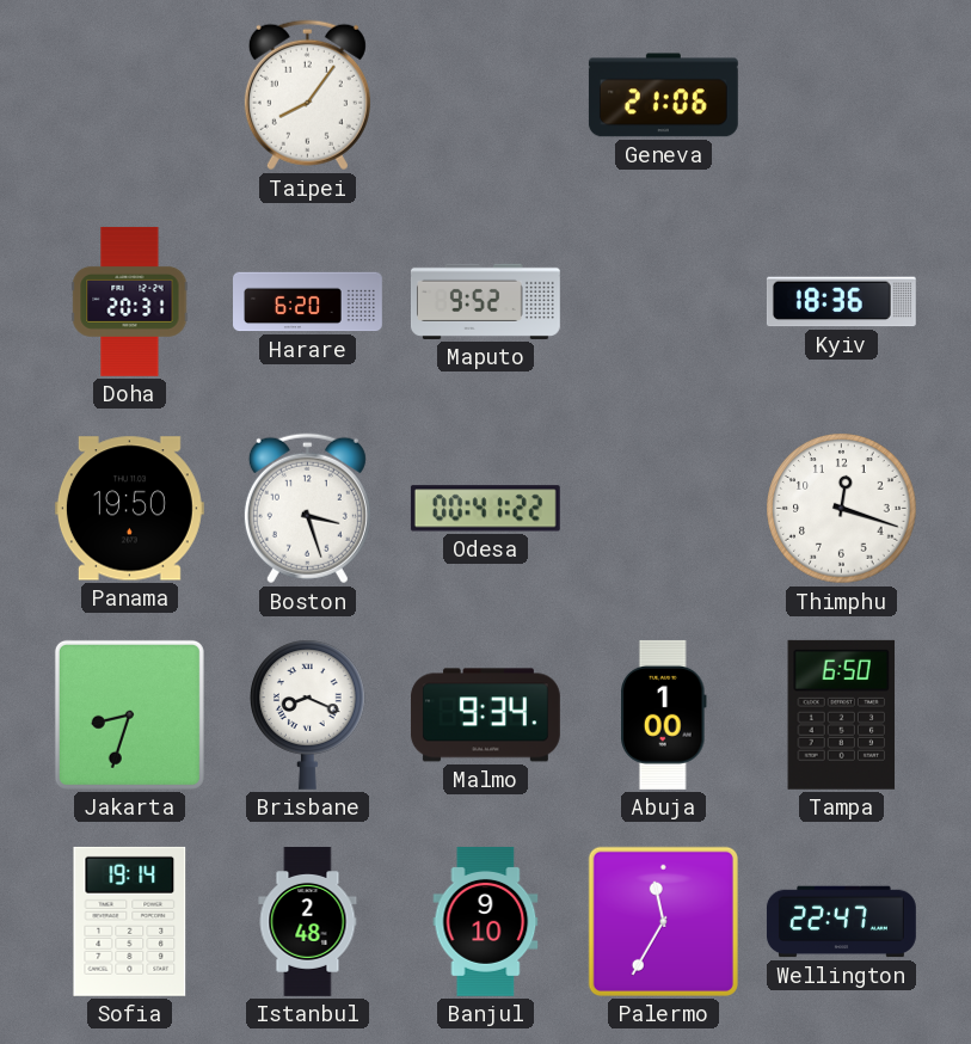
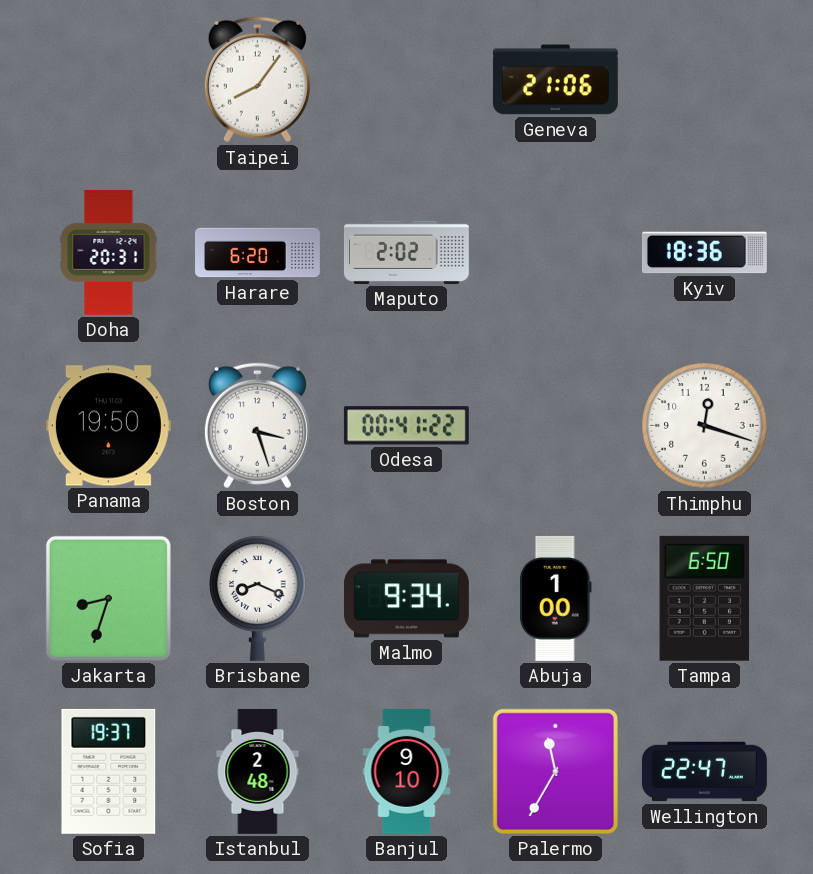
Maputo: 9:52 -> 2:02 (406, 252)
Sofia: 19:14 -> 19:37 (109, 771)
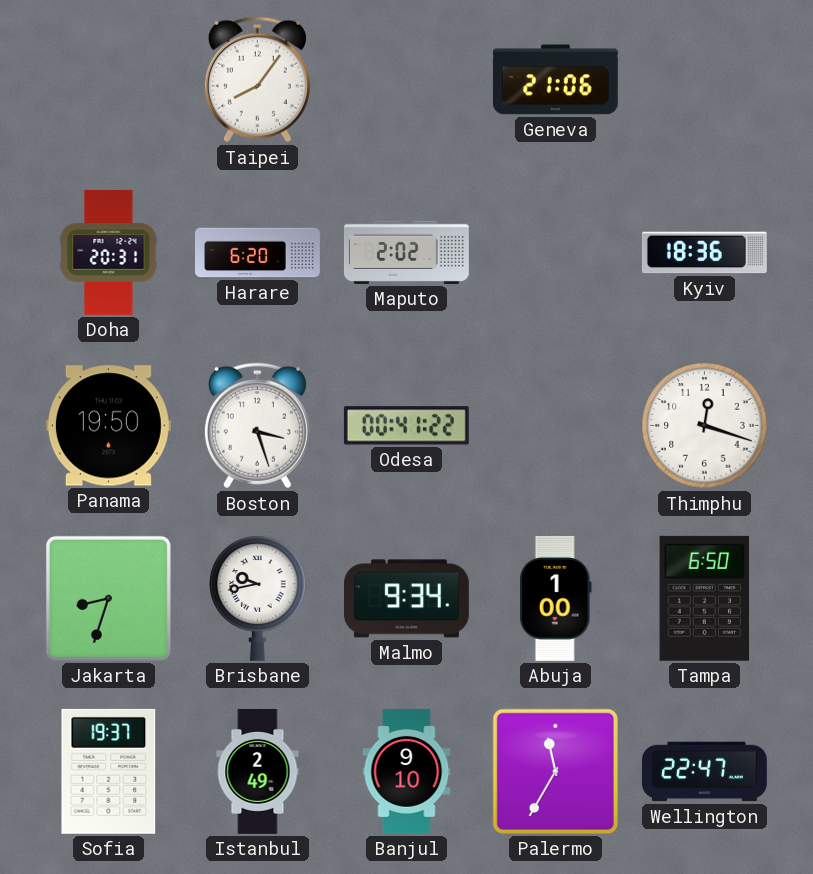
Brisbane: 8:19 -> 9:43 (258, 598)
Istanbul: 2:48 -> 2:49 (258, 772)
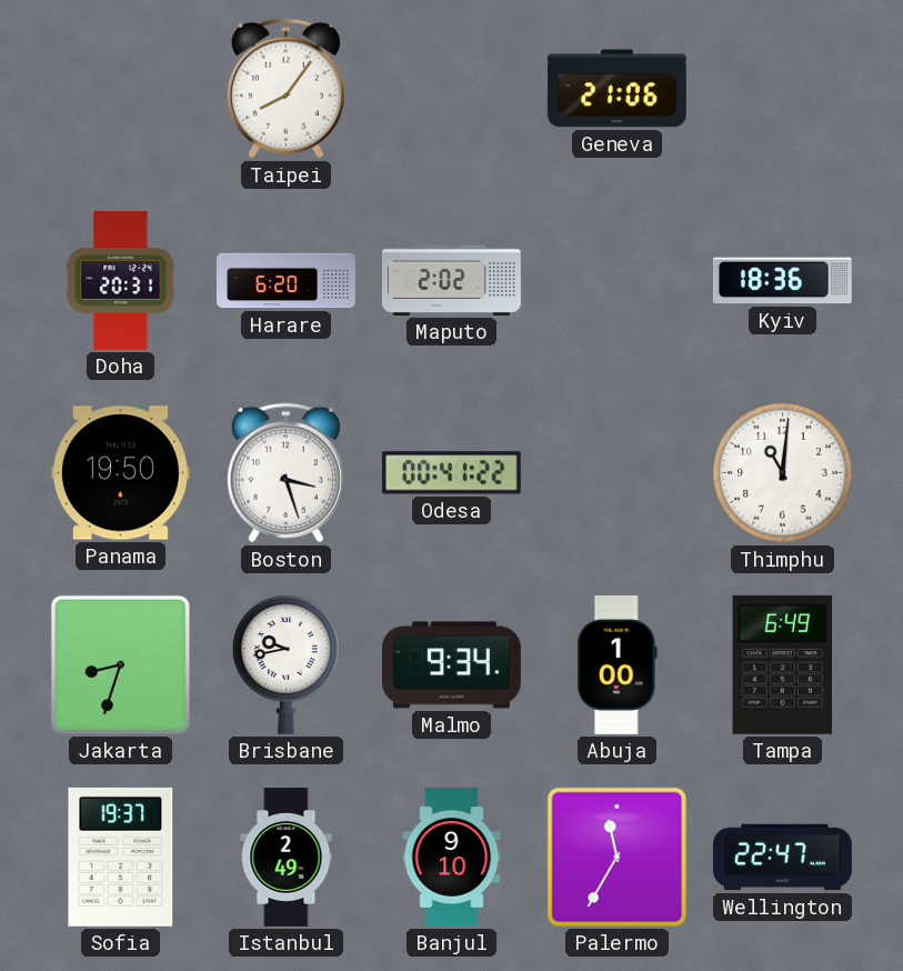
Thimphu: 12:18 -> 11:01 (783, 473)
Tampa: 6:50 -> 6:49 (783, 664)
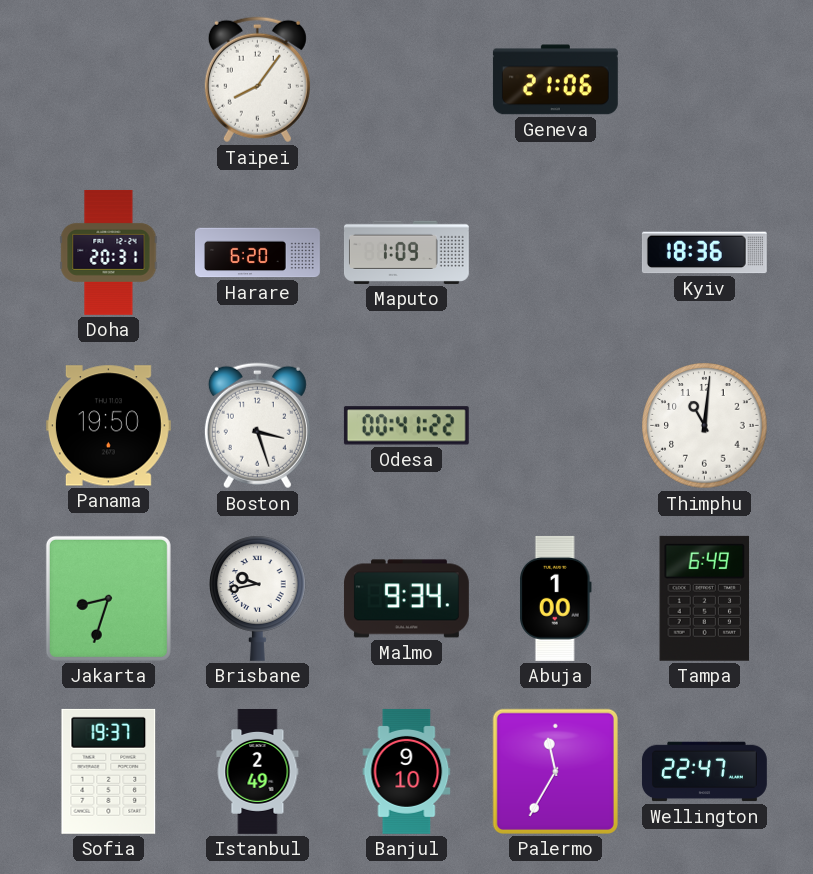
Maputo: 2:02 -> 1:09 (406, 252)
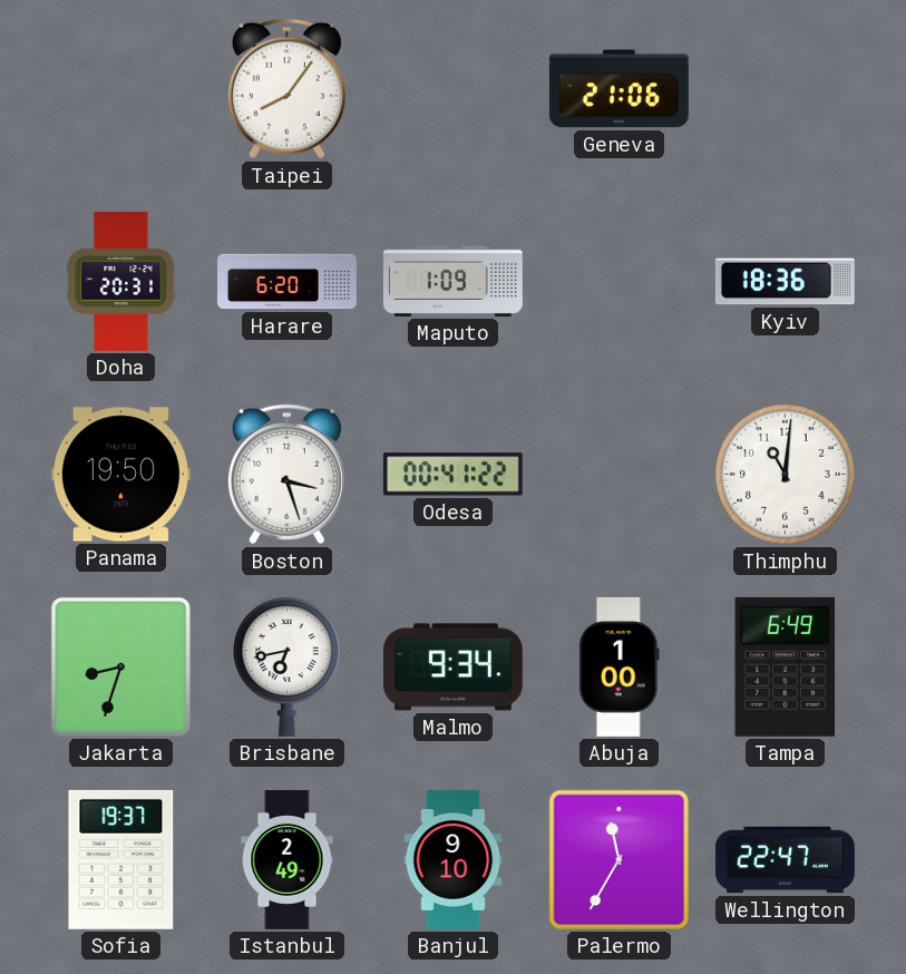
Brisbane: 9:43 -> 6:43 (288, 666)
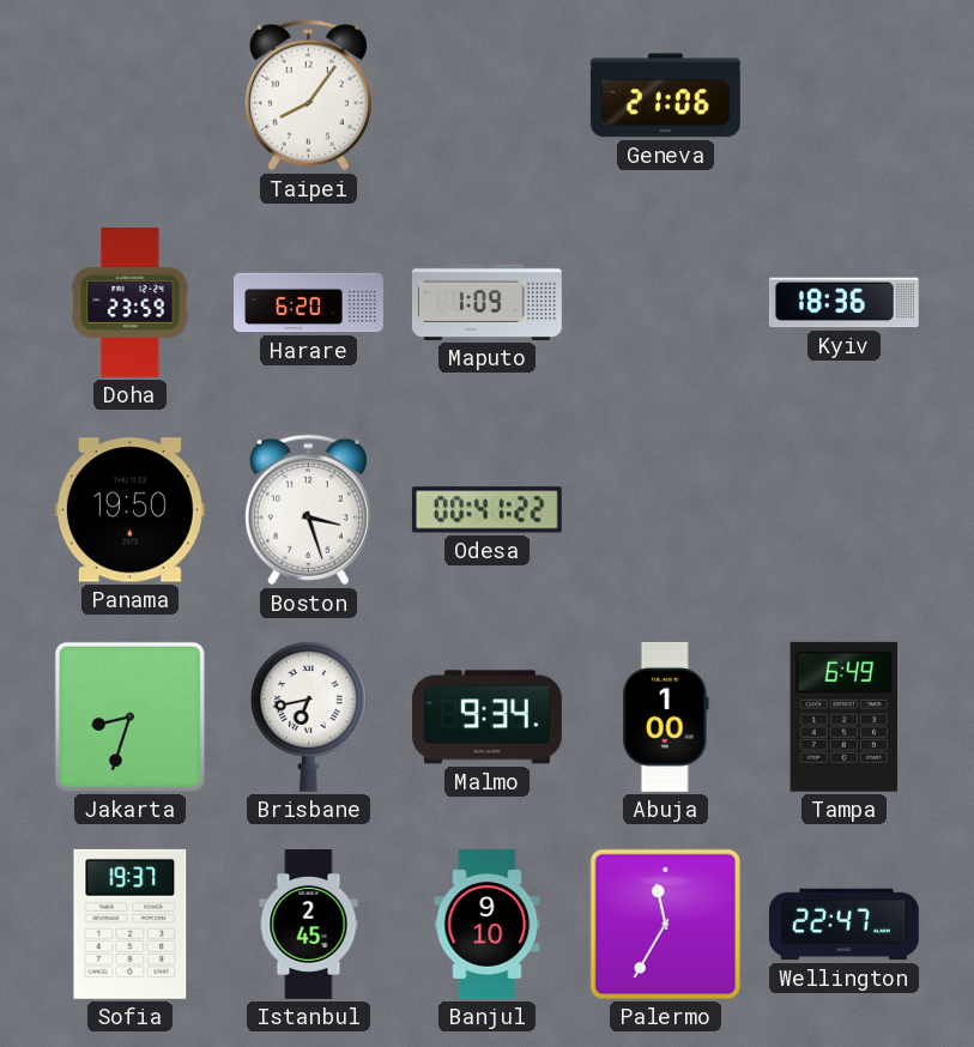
Doha: 20:31 -> 23:59 (131, 302)
Thimphu: 11:01 -> none (786, 475)
Istanbul: 2:49 -> 2:45 (309, 925)
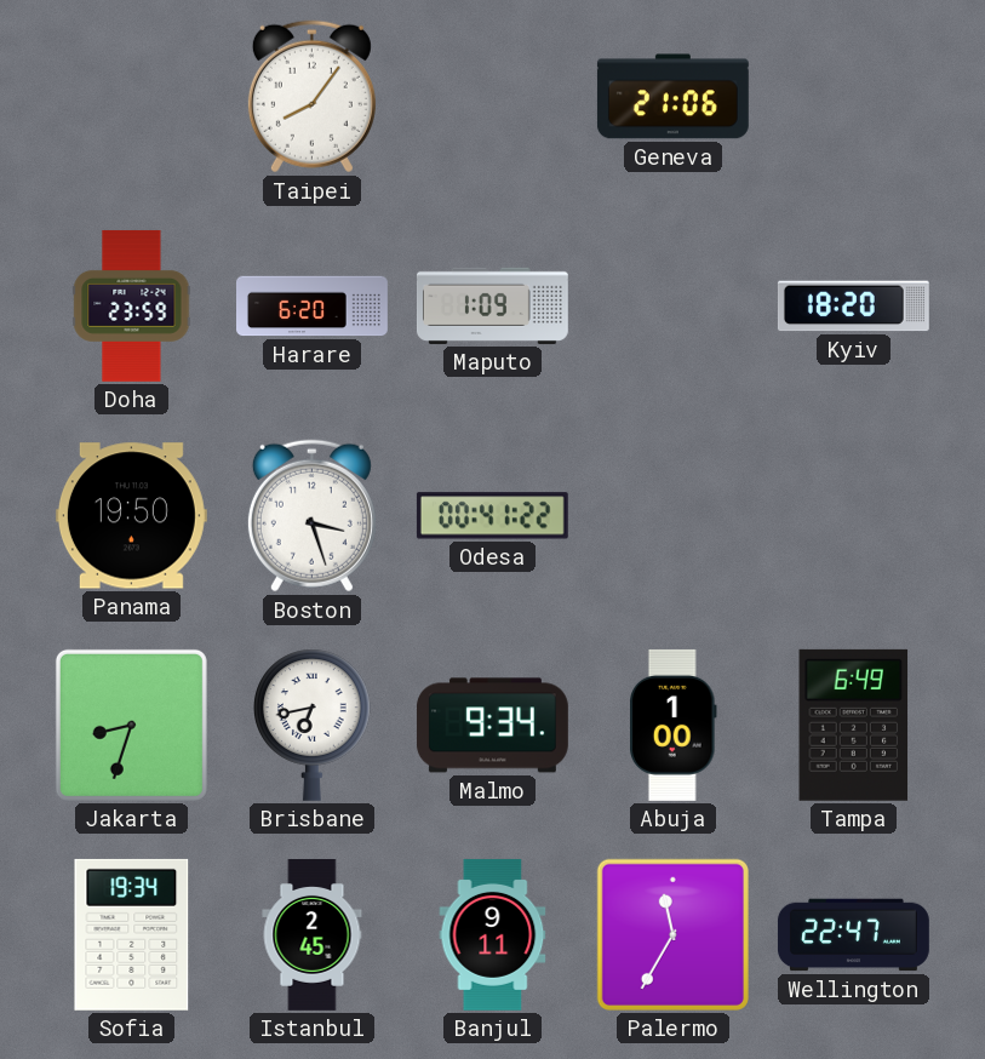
Kyiv: 18:36 -> 18:20 (853, 307)
Sofia: 19:37 -> 19:34 (132, 934)
Banjul: 9:10 -> 9:11 (493, 934)
